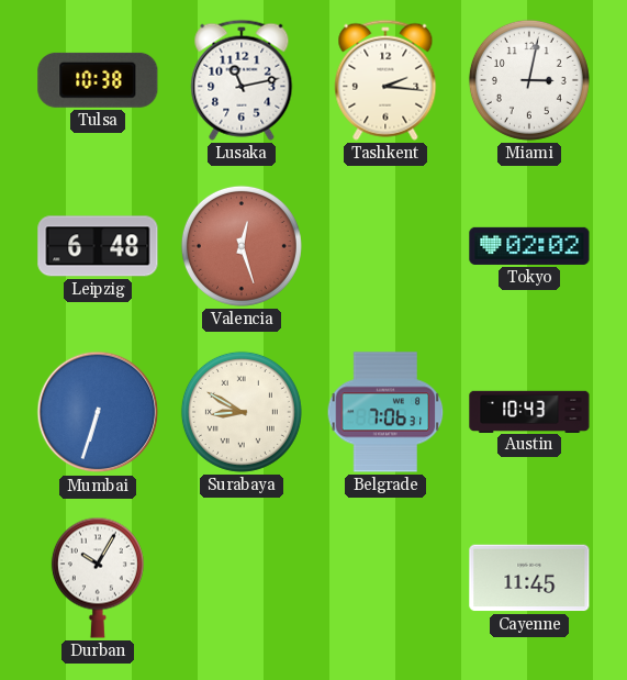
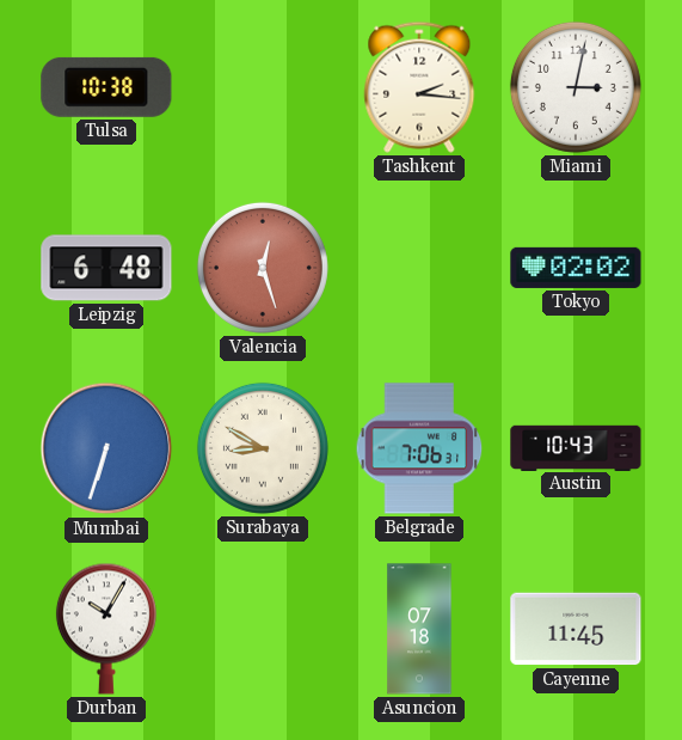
Lusaka: 11:13 -> none (242, 80)
Asuncion: none -> 07:18 (419, 629)
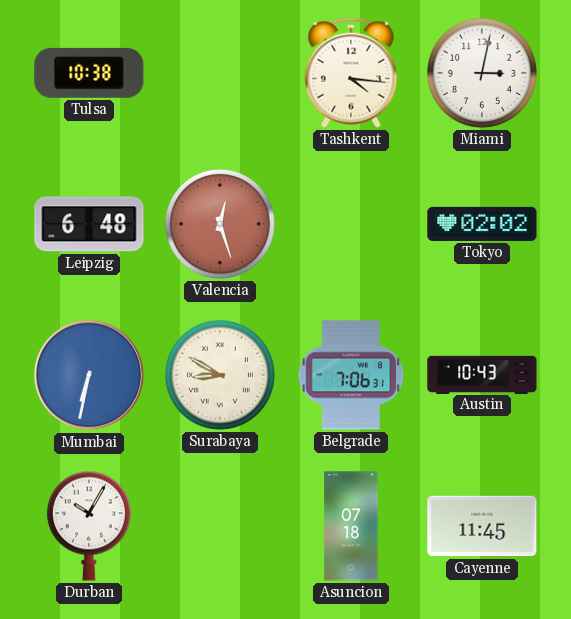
Tashkent: 2:16 -> 4:16 (351, 73)
Mumbai: 6:33 -> 6:32 (89, 375)
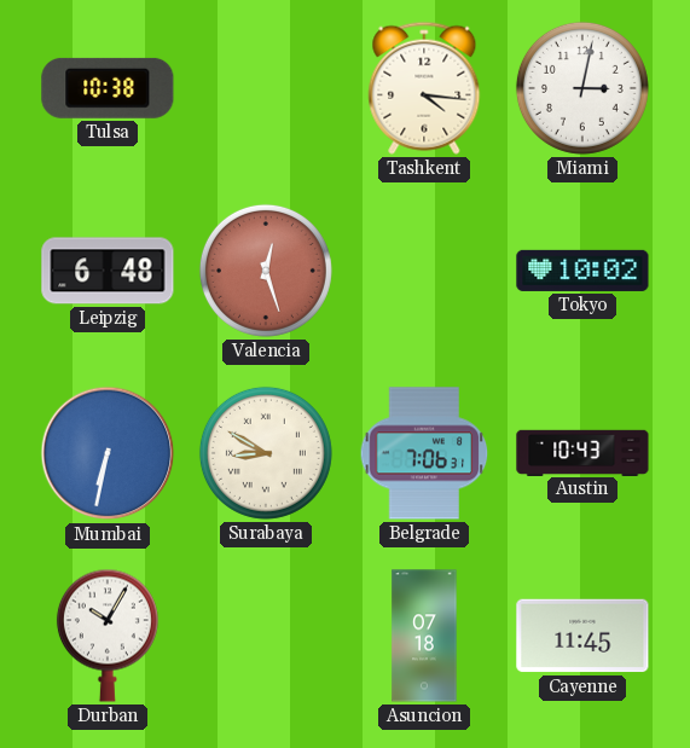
Tokyo: 02:02 -> 10:02 (582, 271)
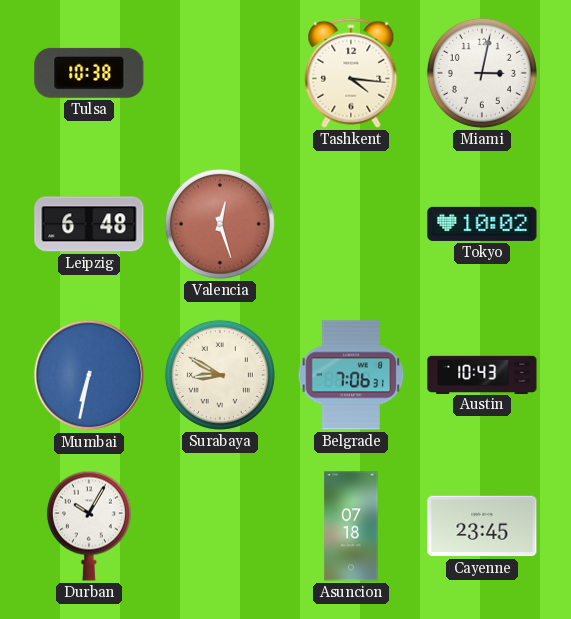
Cayenne: 11:45 -> 23:45 (482, 526)
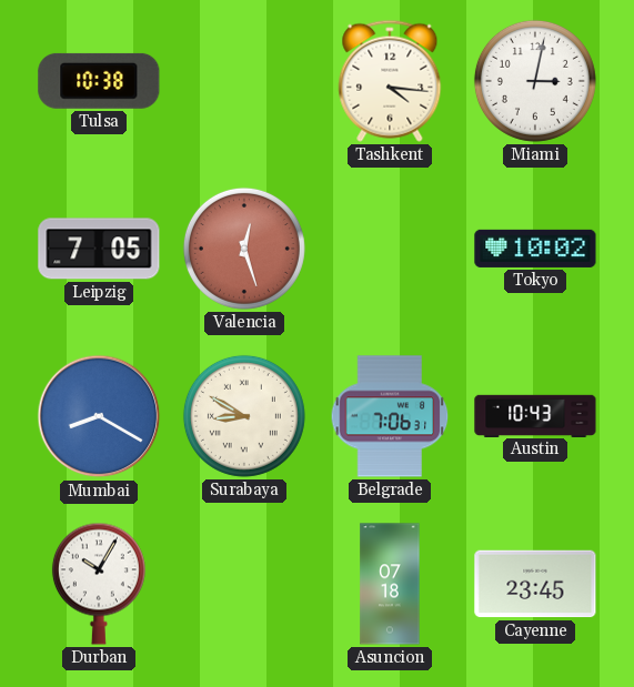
Leipzig: 6:48 -> 7:05 (99, 249)
Mumbai: 6:32 -> 8:20 (99, 416)
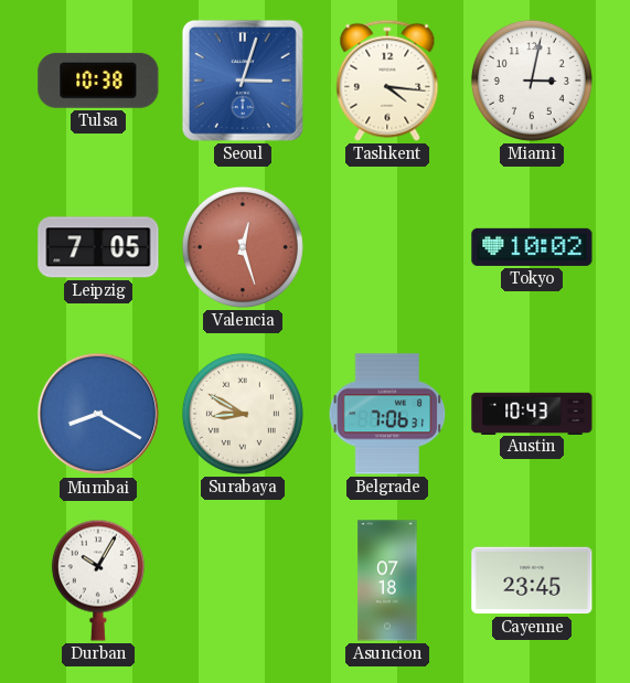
Seoul: none -> 3:03 (243, 81)
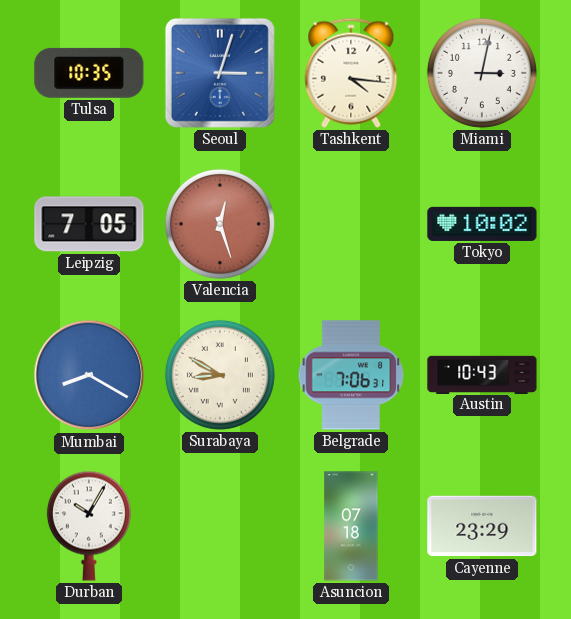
Tulsa: 10:38 -> 10:35 (89, 73)
Cayenne: 23:45 -> 23:29 (482, 526)
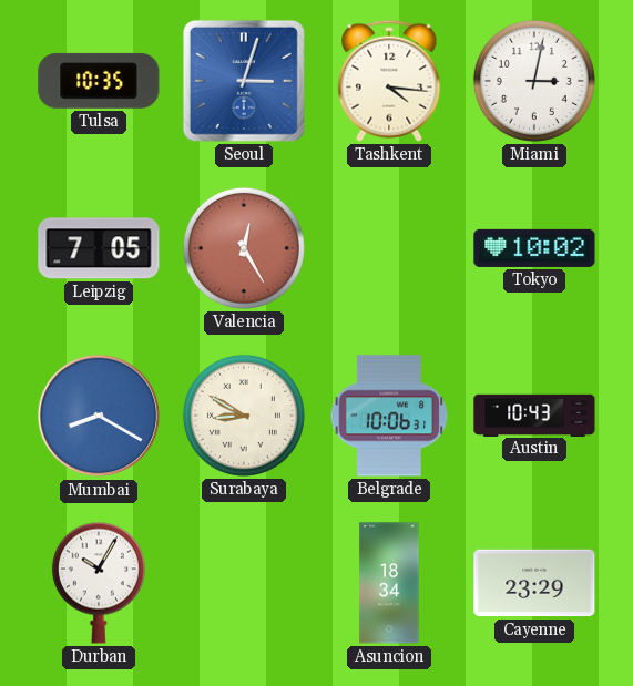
Valencia: 12:27 -> 12:25 (244, 248)
Belgrade: 7:06 -> 10:06 (389, 416)
Asuncion: 07:18 -> 18:34 (389, 583)
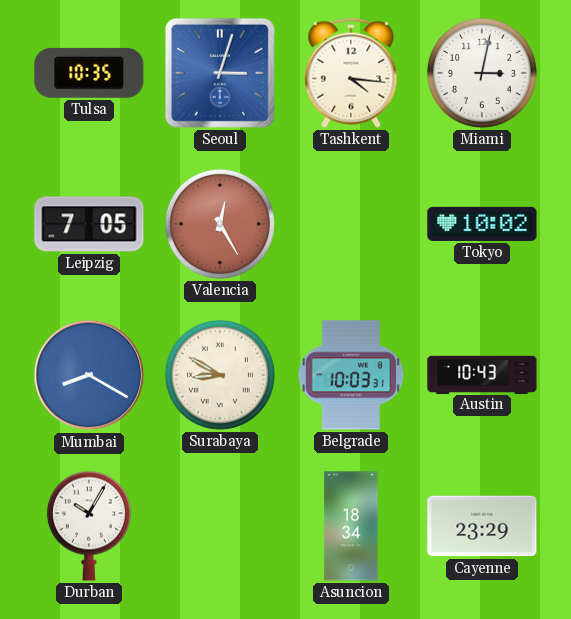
Belgrade: 10:06 -> 10:03 (351, 375)
